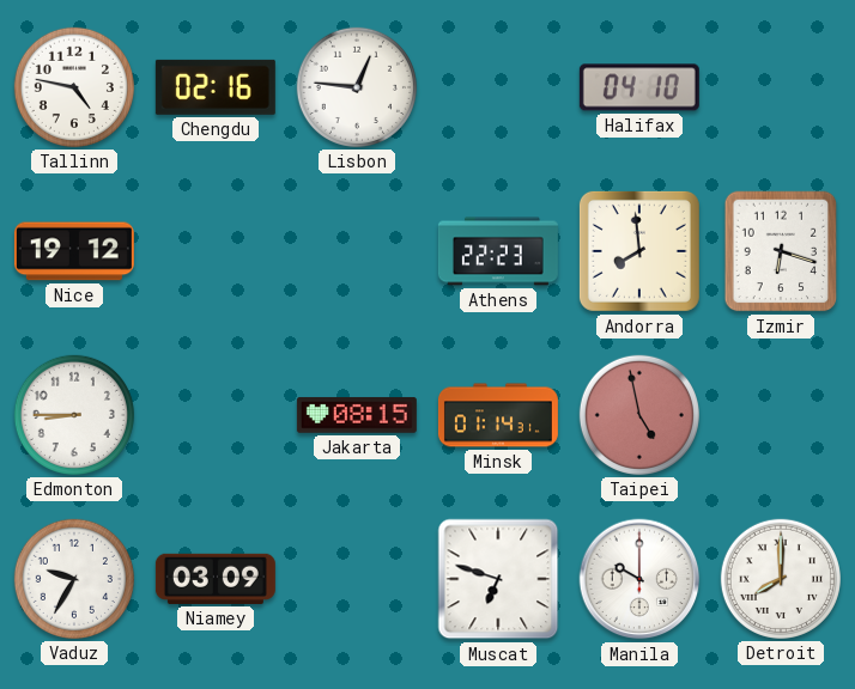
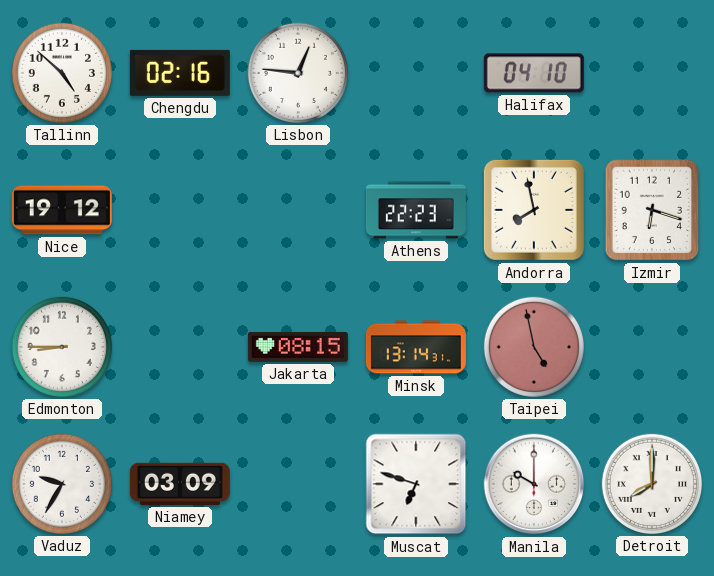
Tallinn: 4:47 -> 4:52 (62, 73)
Andorra: 7:59 -> 7:58 (534, 210)
Minsk: 01:14 -> 13:14 (416, 347)
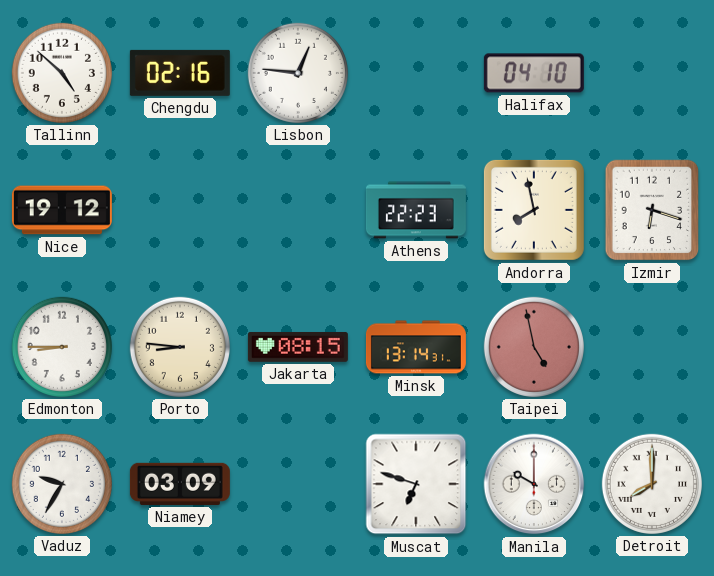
Porto: none -> 8:46 (180, 347)
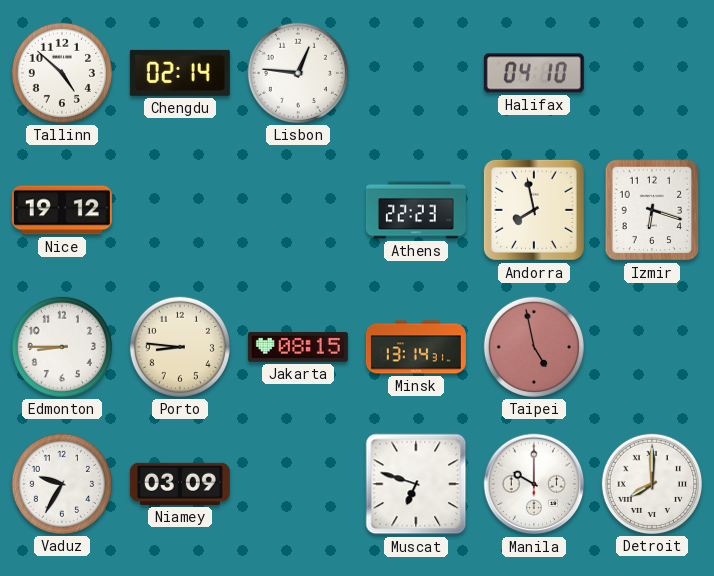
Chengdu: 02:16 -> 02:14 (180, 73)
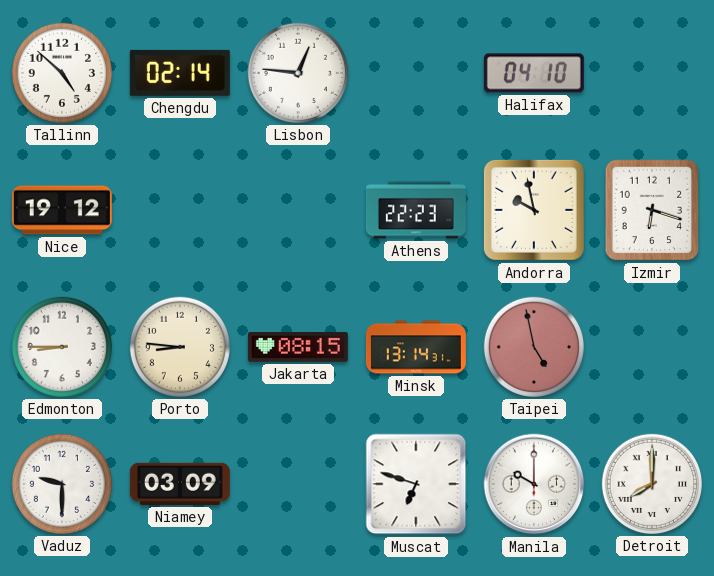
Andorra: 7:58 -> 9:58 (534, 210)
Vaduz: 9:35 -> 9:30 (62, 484)
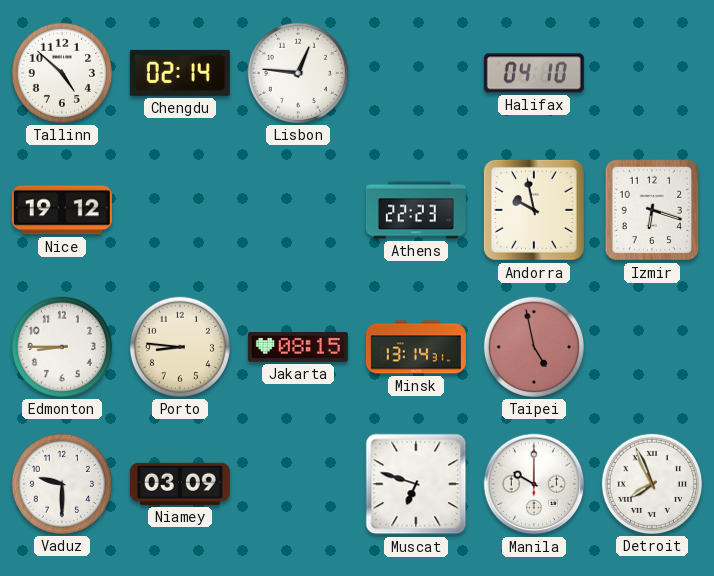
Detroit: 8:00 -> 7:56 (652, 484)
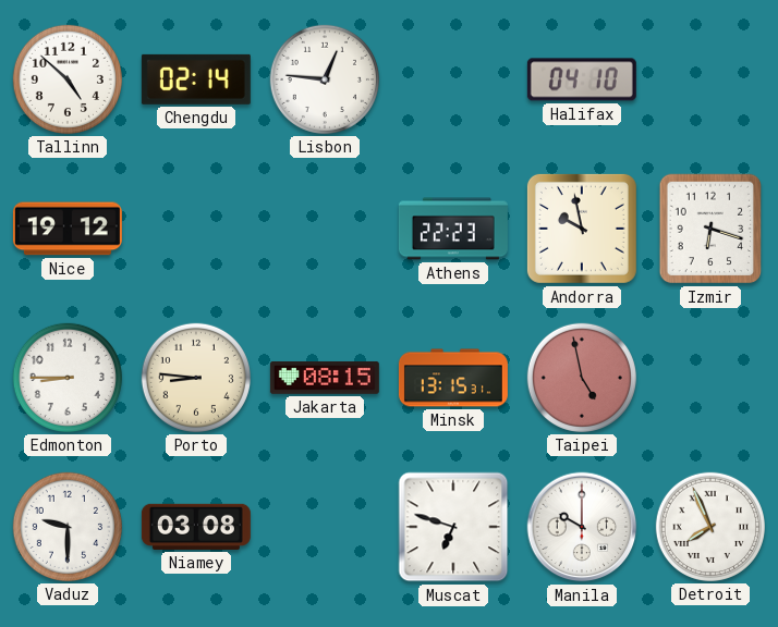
Minsk: 13:14 -> 13:15 (453, 378)
Niamey: 03:09 -> 03:08 (196, 527)
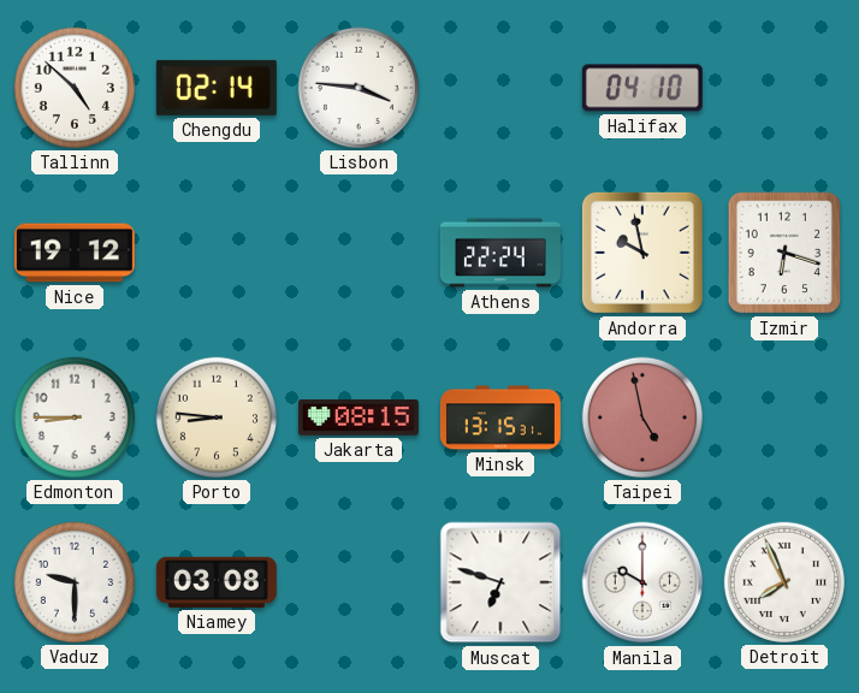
Lisbon: 12:46 -> 3:46 (359, 88)
Athens: 22:23 -> 22:24 (500, 253)
